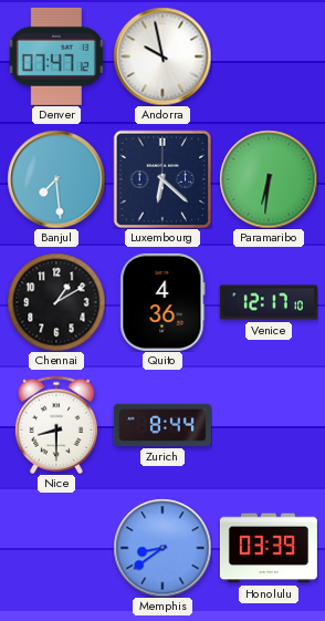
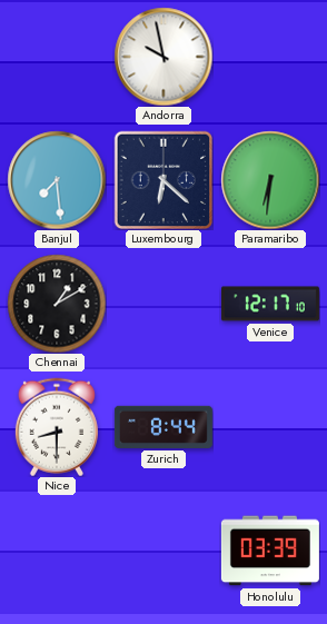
Denver: 07:47 -> none (56, 56)
Quito: 4:36 -> none (162, 302)
Memphis: 8:39 -> none (162, 548)
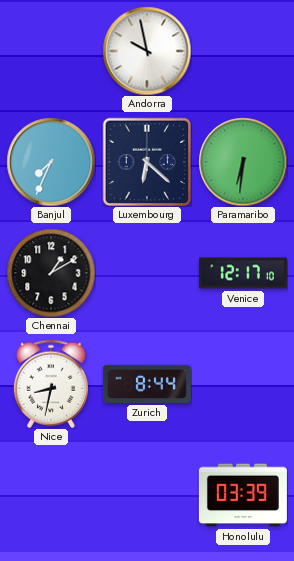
Banjul: 7:29 -> 7:34 (51, 162)
Nice: 8:30 -> 8:32 (51, 384)
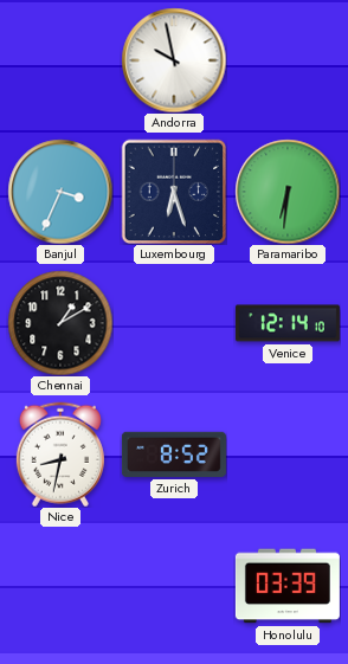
Banjul: 7:34 -> 3:34 (60, 192)
Luxembourg: 6:22 -> 6:27 (174, 192)
Venice: 12:17 -> 12:14 (288, 323)
Zurich: 8:44 -> 8:52 (174, 455)
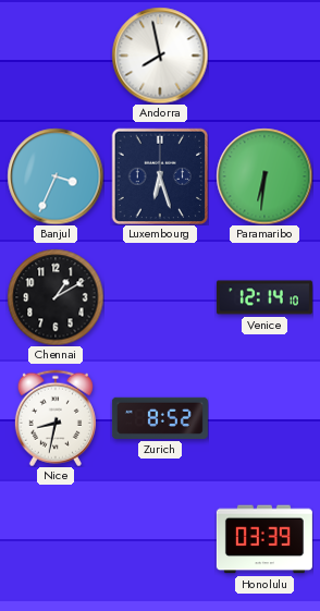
Andorra: 9:58 -> 7:58 (160, 56)
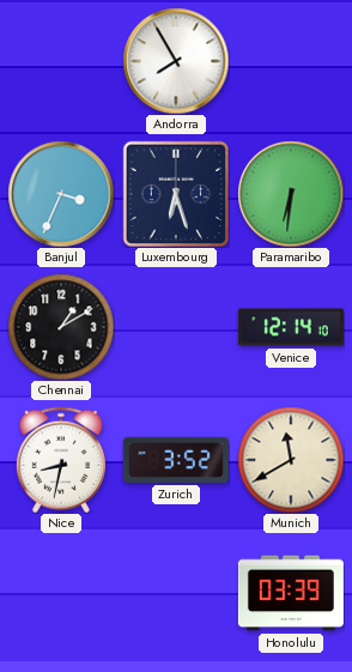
Andorra: 7:58 -> 7:55 (176, 61)
Zurich: 8:52 -> 3:52 (176, 460)
Munich: none -> 11:40 (291, 460)
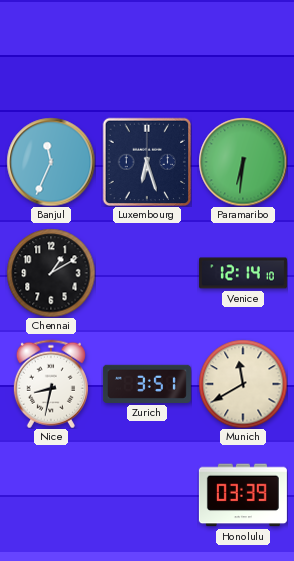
Andorra: 7:55 -> none (176, 61)
Banjul: 3:34 -> 11:34 (51, 162)
Zurich: 3:52 -> 3:51 (147, 384)
